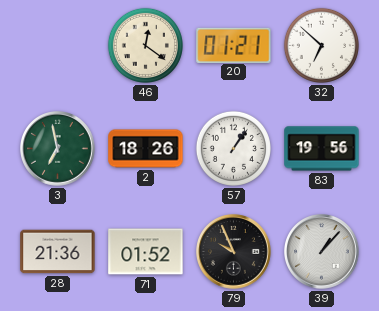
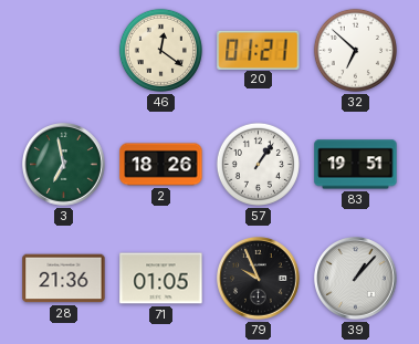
83: 19:56 -> 19:51 (356, 165)
71: 01:52 -> 01:05 (161, 279)
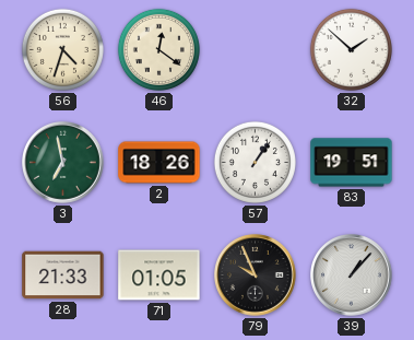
56: none -> 4:33 (62, 49)
20: 01:21 -> none (259, 50)
32: 6:52 -> 1:52 (351, 49)
28: 21:36 -> 21:33 (63, 275)
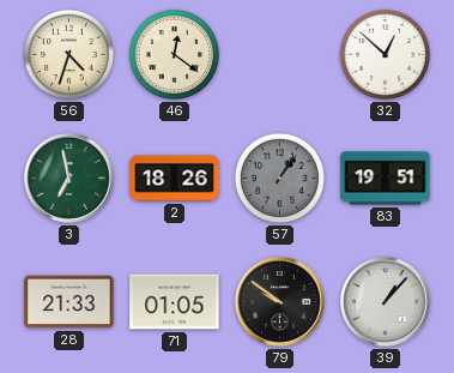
32: 1:52 -> 12:52 (385, 54)
57 dial: white -> grey (279, 178)
79: 9:56 -> 9:51 (280, 302)
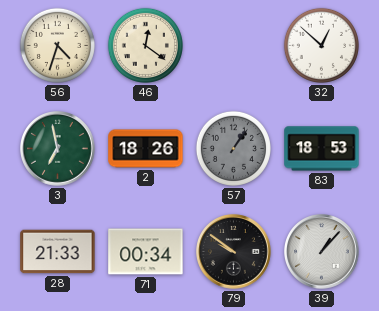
83: 19:51 -> 18:53 (322, 149)
71: 01:05 -> 00:34 (146, 252)
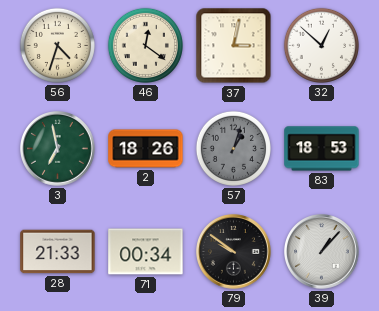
37: none -> 3:02 (234, 46)
57: 1:06 -> 1:03 (233, 148)
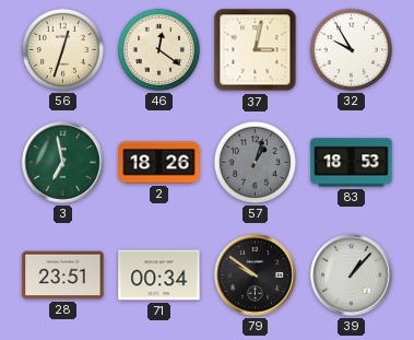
56: 4:33 -> 12:33 (62, 49)
32: 12:52 -> 9:55 (351, 49)
28: 21:33 -> 23:51 (63, 275)
